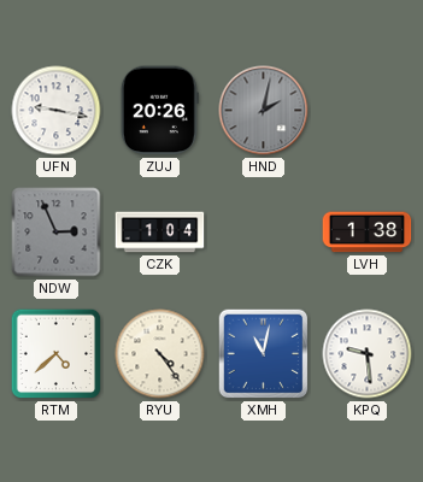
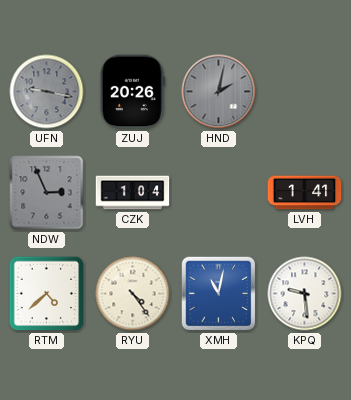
UFN dial: white -> grey (47, 92)
LVH: 1:38 -> 1:41 (305, 193)
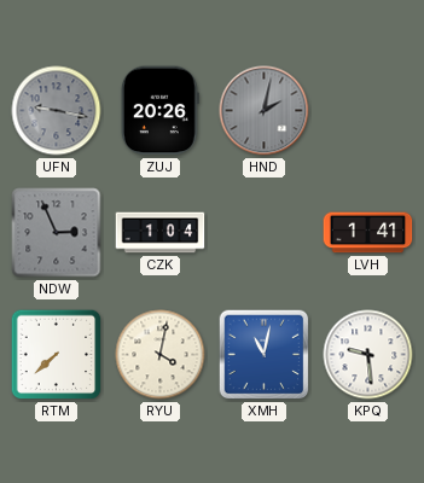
RTM: 4:38 -> 7:38 (57, 355)
RYU: 4:24 -> 4:02 (161, 355)
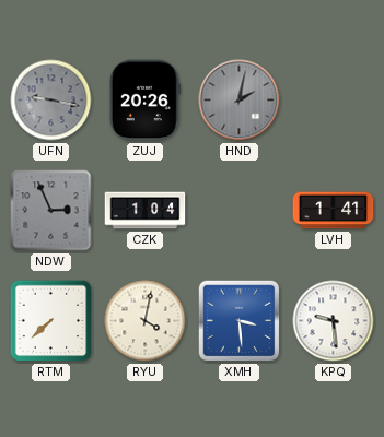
XMH: 11:02 -> 3:29 (240, 321)
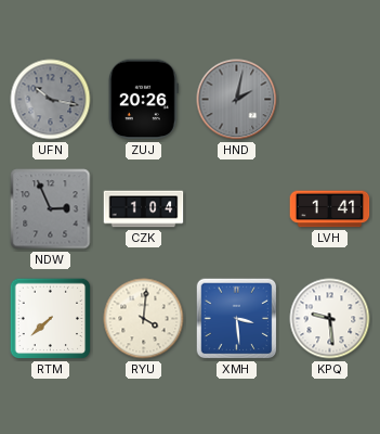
UFN: 9:17 -> 10:17 (51, 100)
RYU: 4:02 -> 4:01 (144, 319)
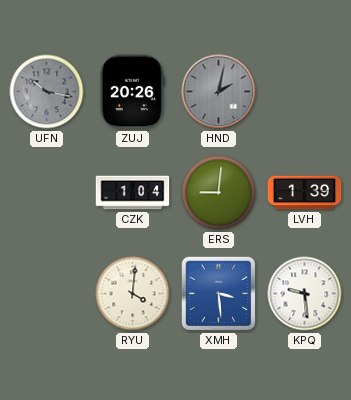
NDW: 2:56 -> none (51, 209)
ERS: none -> 9:01 (219, 193)
LVH: 1:41 -> 1:39 (305, 193)
RTM: 7:38 -> none (51, 319)
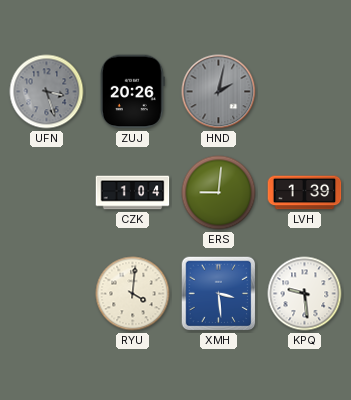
UFN: 10:17 -> 3:27 (47, 92)
